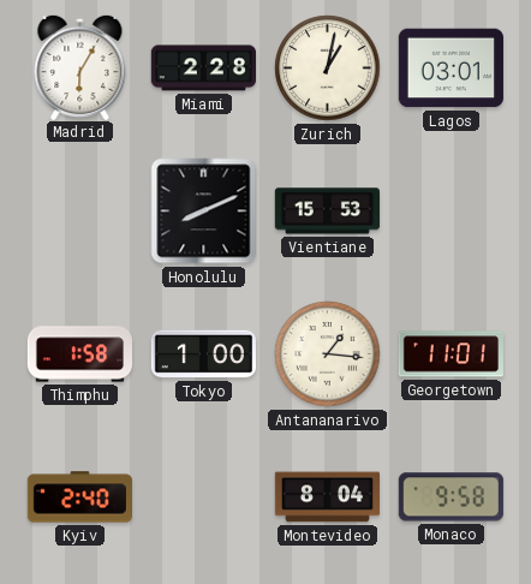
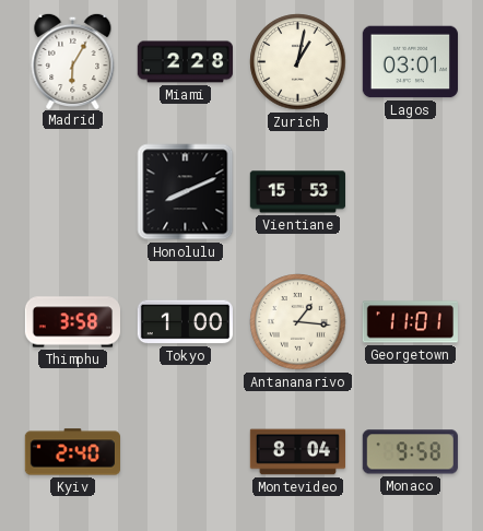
Thimphu: 1:58 -> 3:58 (73, 322)
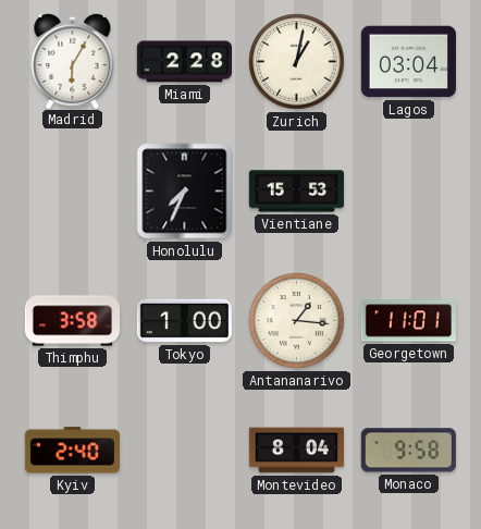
Lagos: 03:01 -> 03:04 (408, 62)
Honolulu: 8:11 -> 7:34 (185, 192)
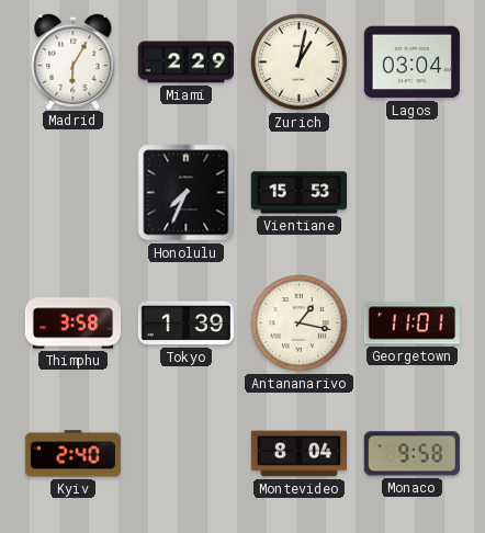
Miami: 2:28 -> 2:29 (185, 63)
Tokyo: 1:00 -> 1:39 (185, 324)
Antananarivo: 1:16 -> 1:17 (300, 324)
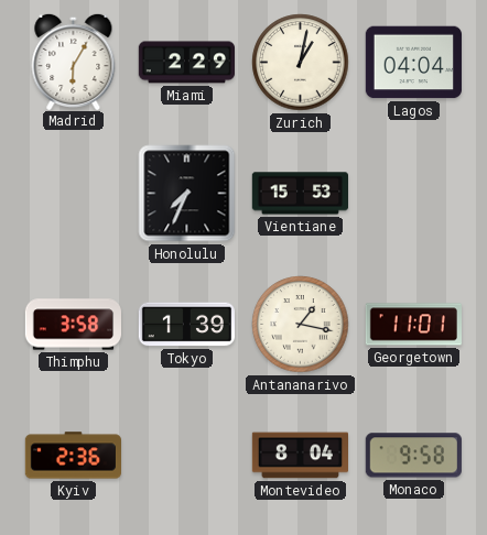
Lagos: 03:04 -> 04:04 (413, 63)
Kyiv: 2:40 -> 2:36 (73, 456)
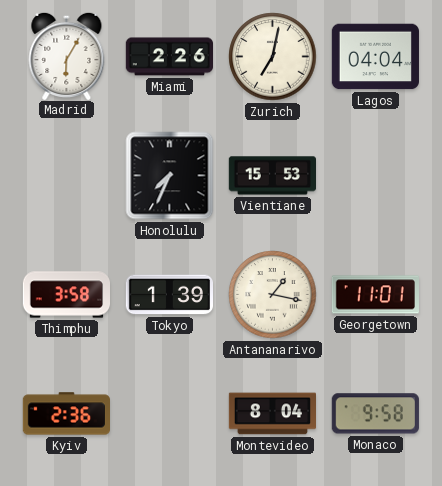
Miami: 2:29 -> 2:26 (169, 57)
Zurich: 1:02 -> 7:02 (273, 57)
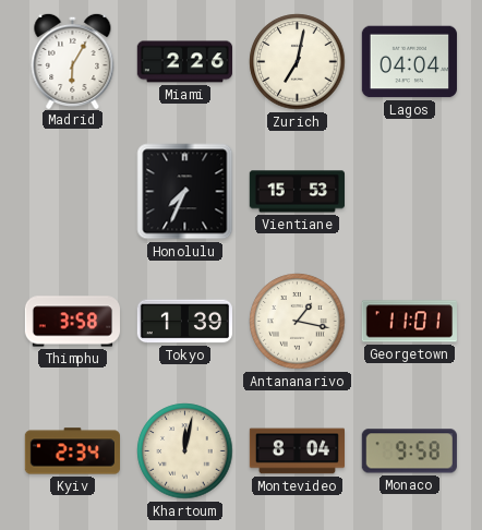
Kyiv: 2:36 -> 2:34 (72, 451)
Khartoum: none -> 12:02 (185, 451)
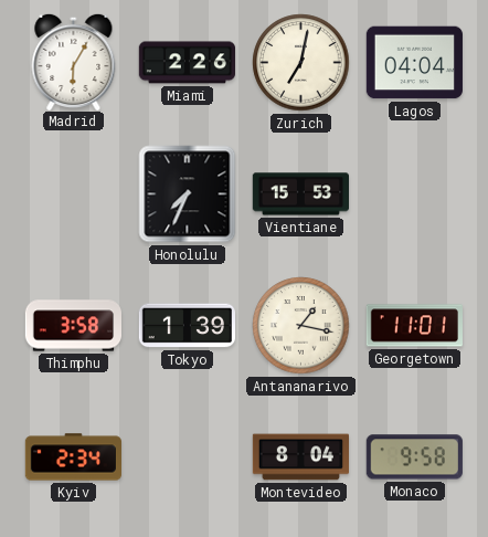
Khartoum: 12:02 -> none (185, 451)
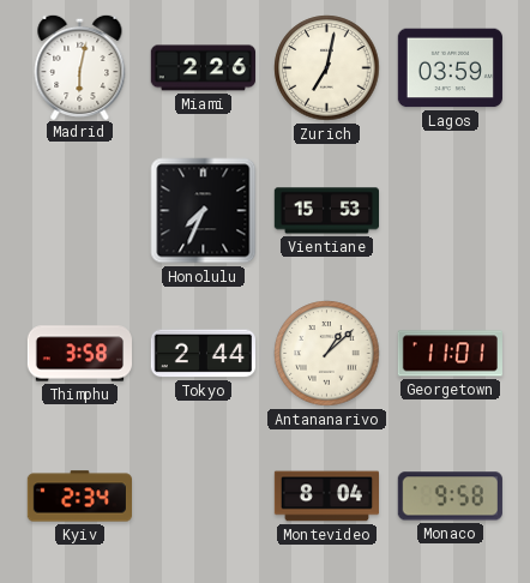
Madrid: 6:05 -> 6:02 (80, 66)
Lagos: 04:04 -> 03:59 (450, 68)
Tokyo: 1:39 -> 2:44 (203, 354)
Antananarivo: 1:17 -> 1:08 (327, 354)
